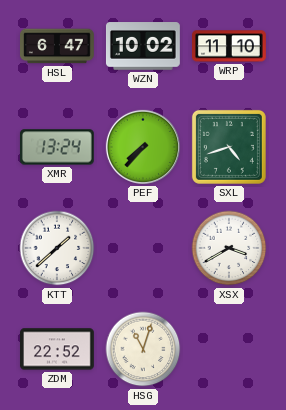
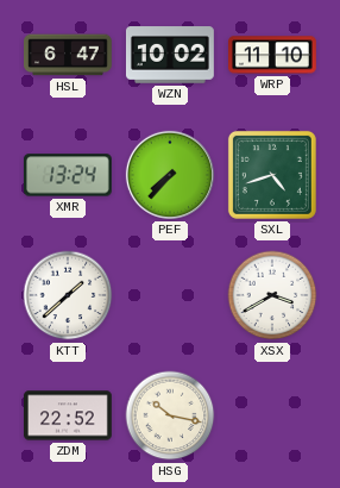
HSG: 11:03 -> 10:17 (170, 415)
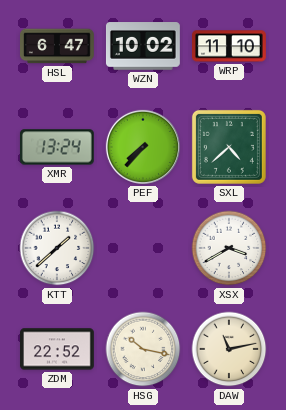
SXL: 4:42 -> 4:38 (229, 147)
DAW: none -> 11:13 (229, 349)
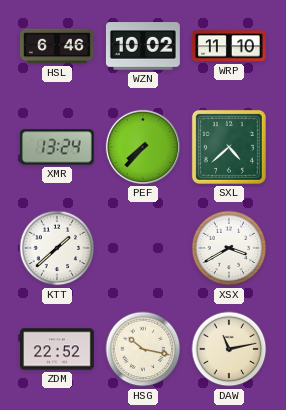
HSL: 6:47 -> 6:46 (58, 46)
